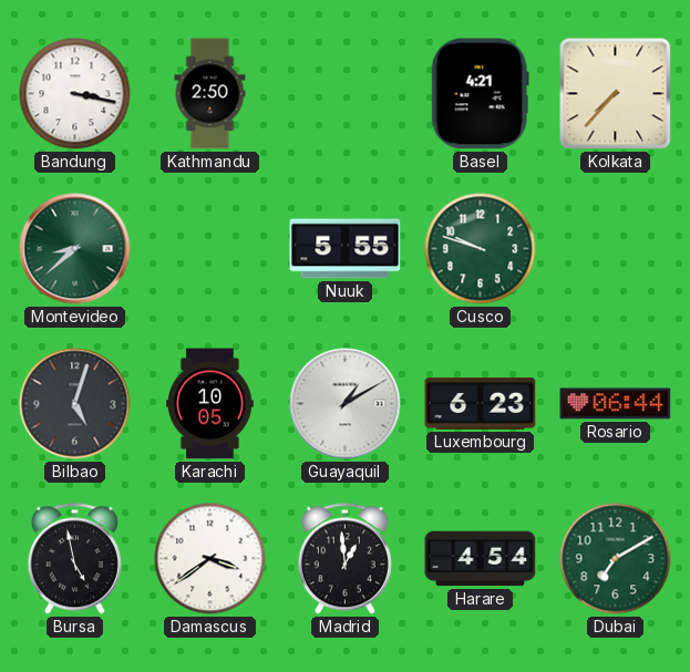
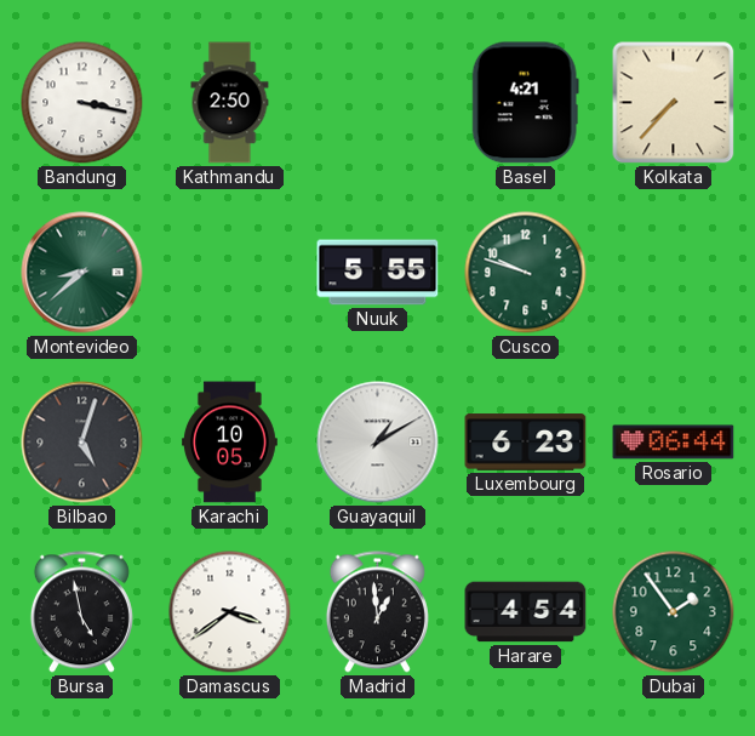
Dubai: 7:10 -> 1:54 (674, 612)
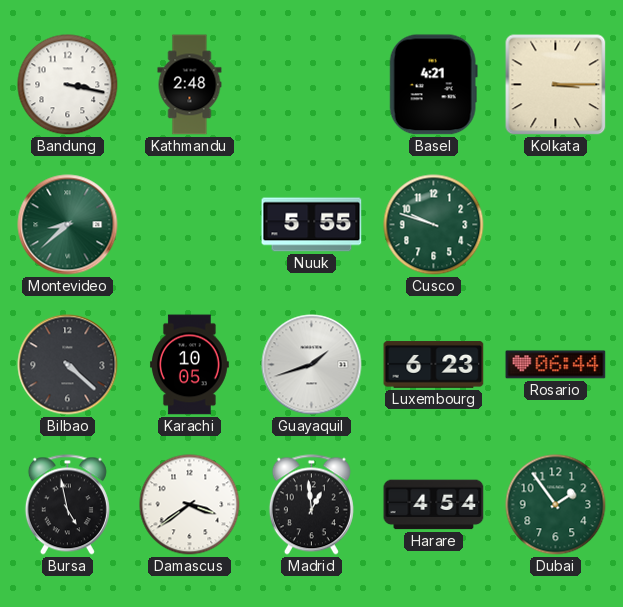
Kathmandu: 2:50 -> 2:48 (190, 85)
Kolkata: 7:37 -> 3:15 (556, 85)
Bilbao: 5:03 -> 4:22 (68, 365)
Guayaquil: 1:10 -> 1:42 (312, 365)
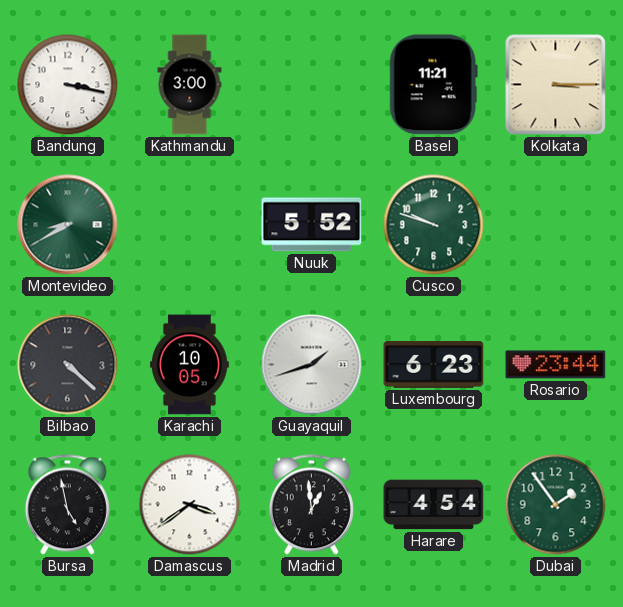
Kathmandu: 2:48 -> 3:00 (190, 85)
Basel: 4:21 -> 11:21 (433, 85)
Montevideo: 8:38 -> 8:40 (68, 225)
Nuuk: 5:55 -> 5:52 (312, 225)
Rosario: 06:44 -> 23:44 (556, 365)
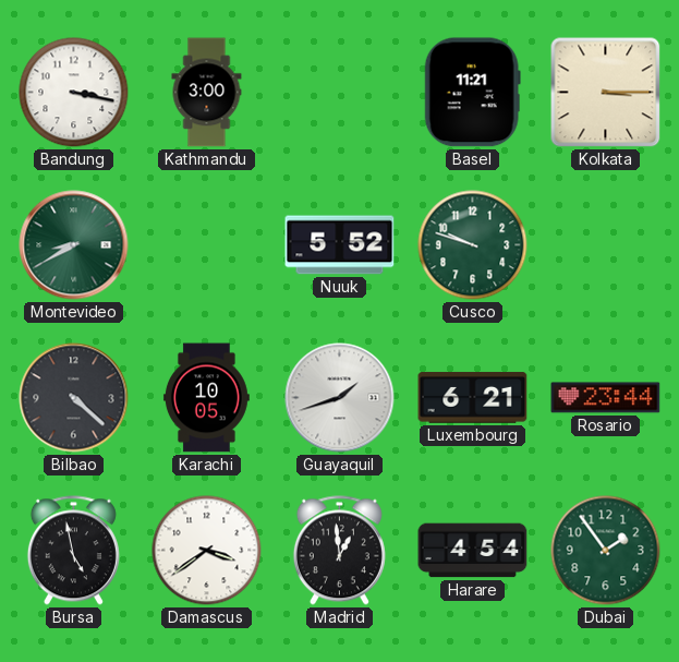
Luxembourg: 6:23 -> 6:21 (473, 398)
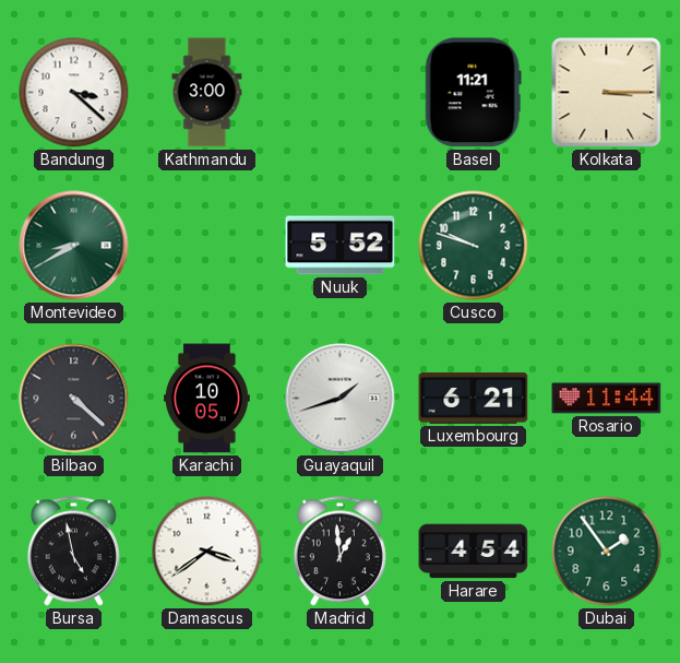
Bandung: 3:17 -> 3:22 (74, 93)
Rosario: 23:44 -> 11:44 (607, 399)
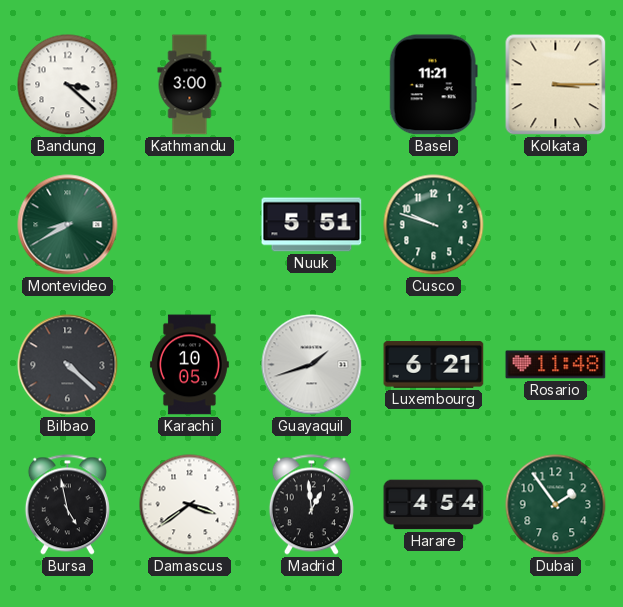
Nuuk: 5:52 -> 5:51 (312, 225)
Rosario: 11:44 -> 11:48 (556, 365)
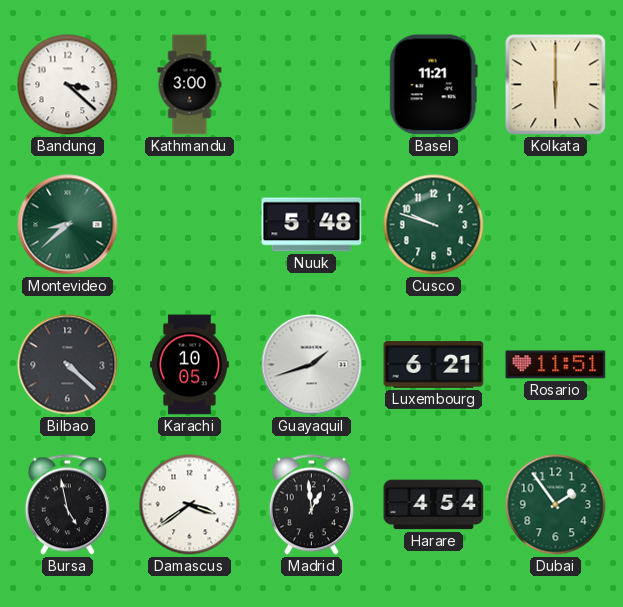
Kolkata: 3:15 -> 6:00 (556, 85)
Montevideo: 8:40 -> 8:38 (68, 225)
Nuuk: 5:51 -> 5:48 (312, 225)
Rosario: 11:48 -> 11:51 (556, 365)
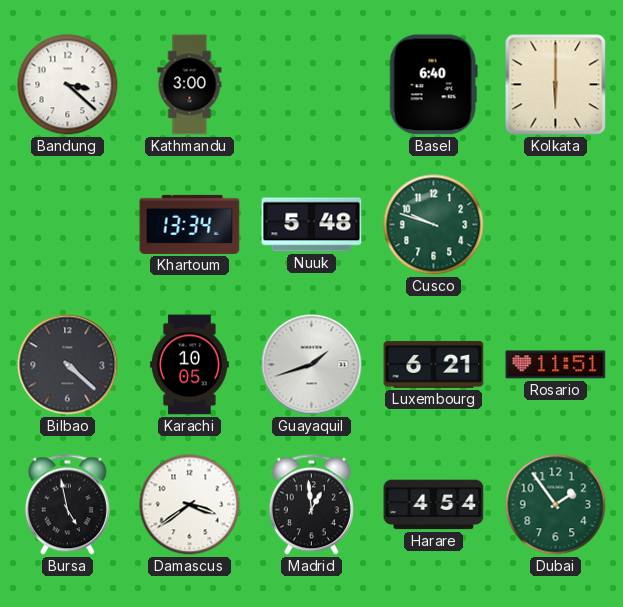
Basel: 11:21 -> 6:40 (433, 85)
Montevideo: 8:38 -> none (68, 225)
Khartoum: none -> 13:34 (190, 224)
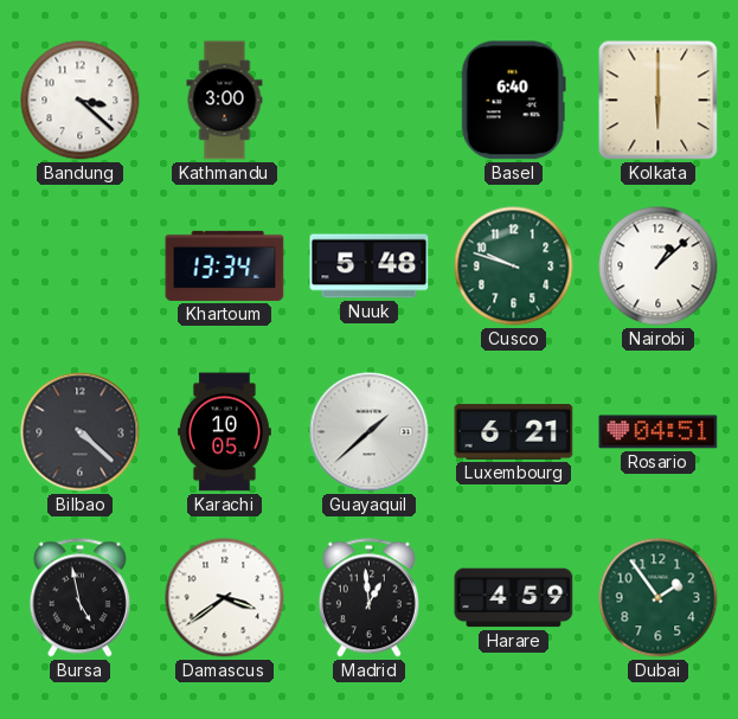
Nairobi: none -> 1:08 (659, 267)
Guayaquil: 1:42 -> 1:38 (370, 432)
Rosario: 11:51 -> 04:51 (659, 432)
Harare: 4:54 -> 4:59 (514, 598)
